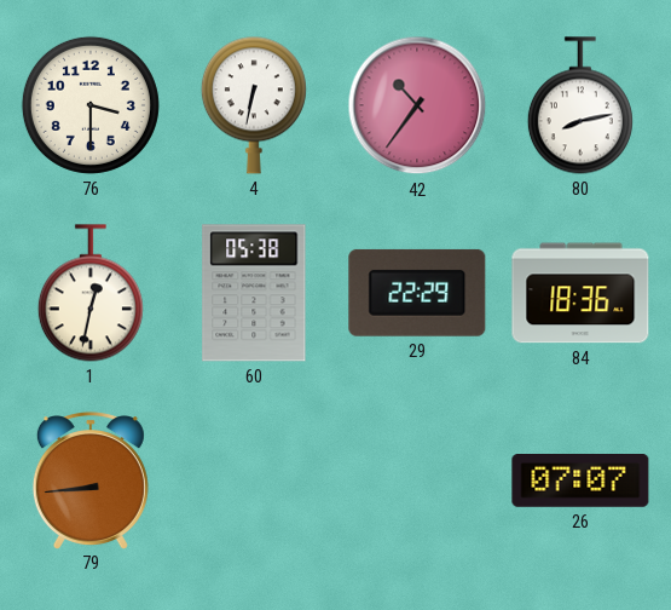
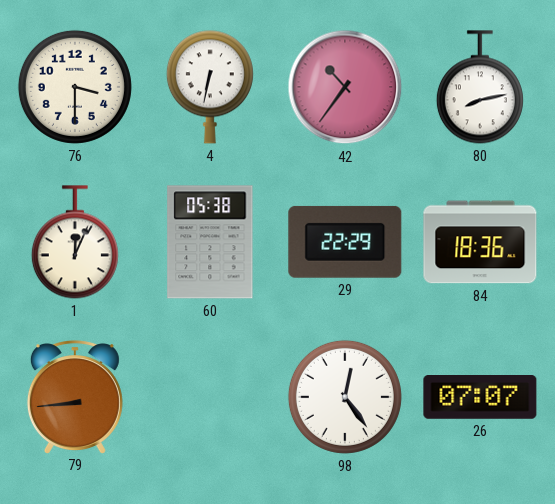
1: 12:32 -> 12:04 (75, 242)
98: none -> 12:24 (345, 397)
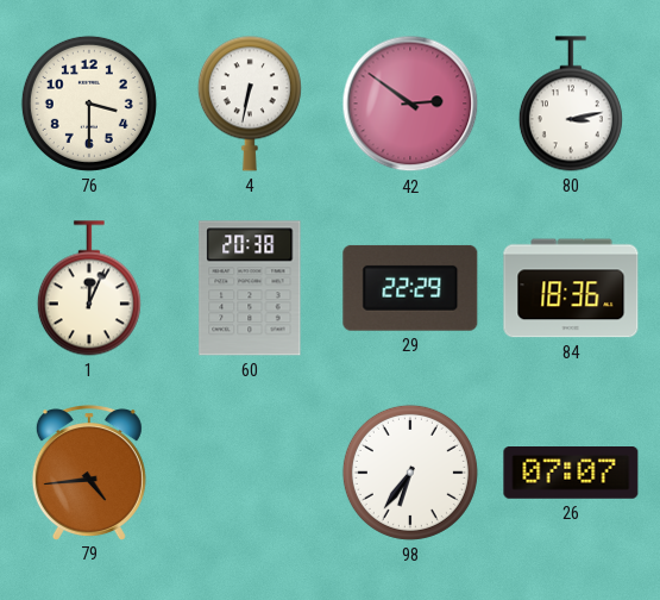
42: 10:36 -> 2:51 (410, 104)
80: 8:13 -> 3:13 (571, 104)
60: 05:38 -> 20:38 (250, 288)
79: 8:44 -> 4:44 (89, 473)
98: 12:24 -> 6:36 (410, 473)
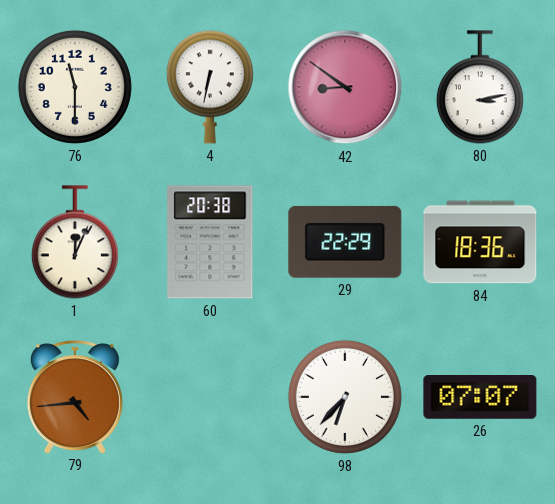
76: 3:30 -> 11:30 (75, 87)
42: 2:51 -> 8:51 (345, 87)
98: 6:36 -> 6:37 (345, 397)
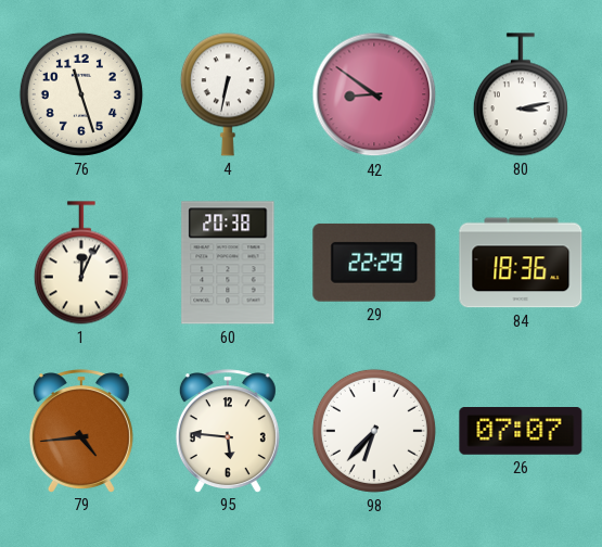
76: 11:30 -> 11:27 (81, 94)
95: none -> 5:46 (228, 431)
